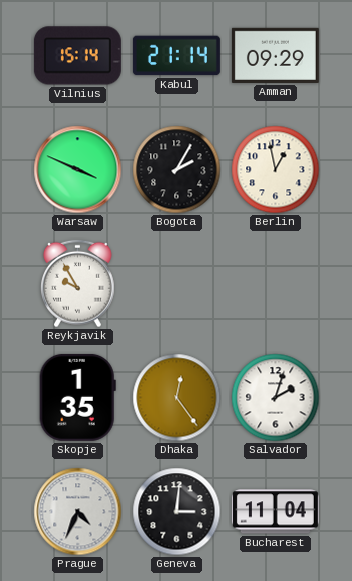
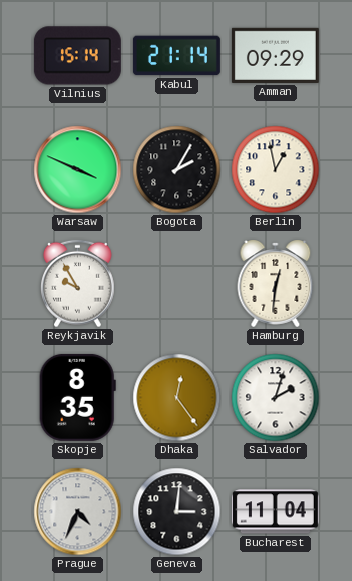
Hamburg: none -> 12:31 (276, 283)
Skopje: 1:35 -> 8:35 (77, 397)
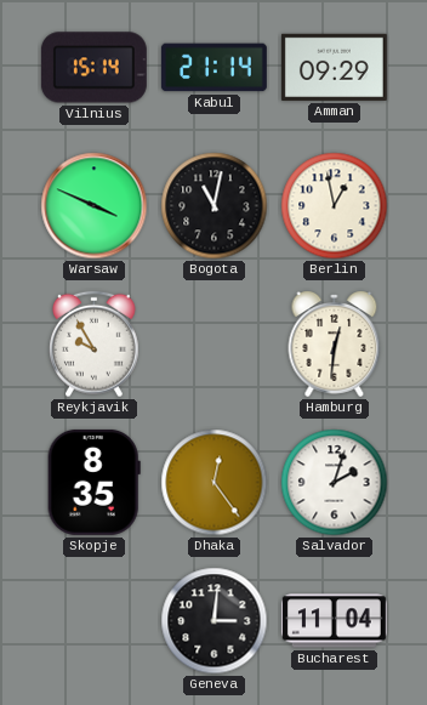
Bogota: 2:05 -> 11:02 (215, 206)
Prague: 4:34 -> none (78, 512)
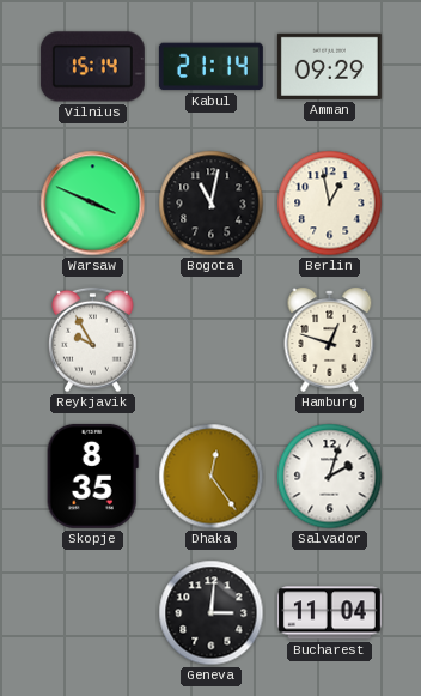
Hamburg: 12:31 -> 12:48 (330, 339)
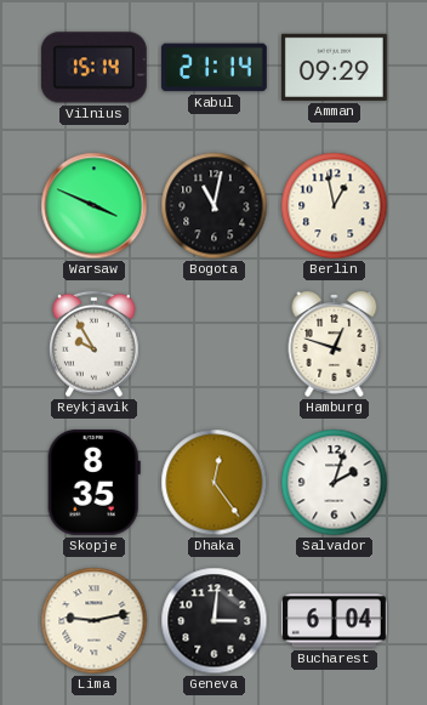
Lima: none -> 9:13 (95, 621)
Bucharest: 11:04 -> 6:04 (334, 621)
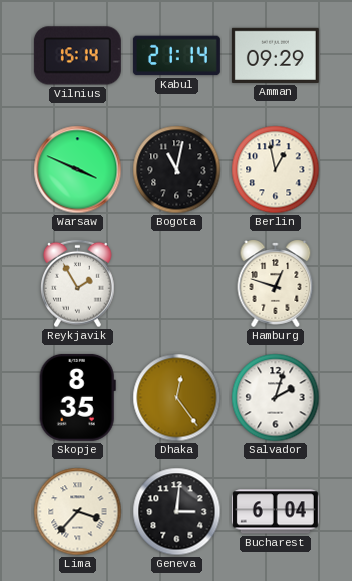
Reykjavik: 9:55 -> 1:55 (78, 284)
Lima: 9:13 -> 3:37 (78, 512)
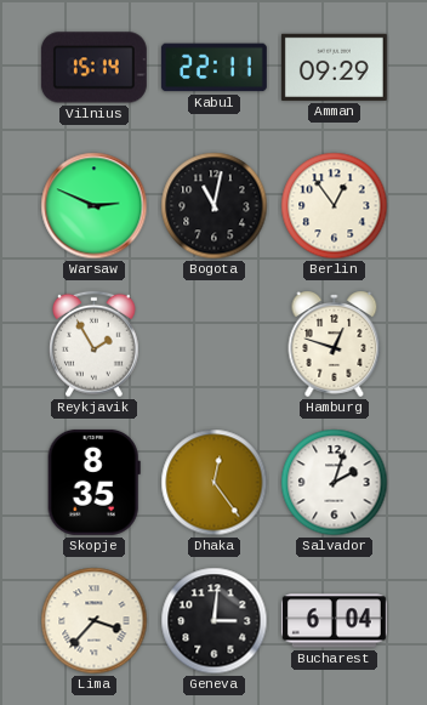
Kabul: 21:14 -> 22:11 (213, 68)
Warsaw: 3:49 -> 2:49 (95, 206)
Berlin: 12:58 -> 12:54 (335, 206)
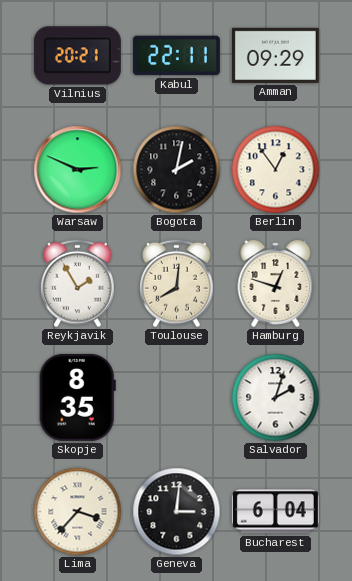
Vilnius: 15:14 -> 20:21 (77, 56)
Bogota: 11:02 -> 2:02 (177, 170)
Toulouse: none -> 8:01 (177, 284)
Dhaka: 12:24 -> none (215, 483)
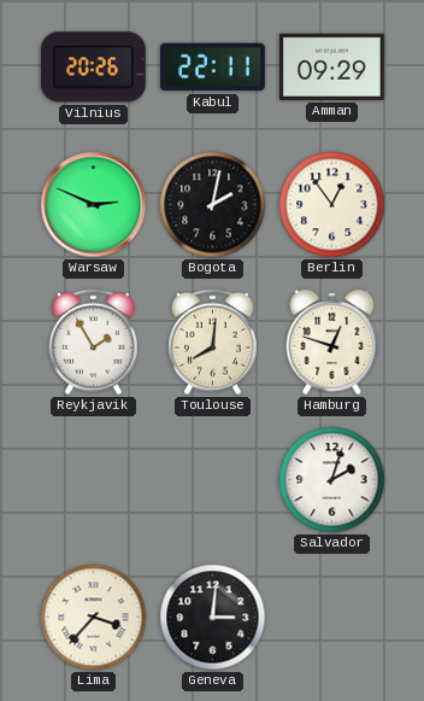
Vilnius: 20:21 -> 20:26 (93, 68)
Skopje: 8:35 -> none (77, 397)
Bucharest: 6:04 -> none (275, 512)
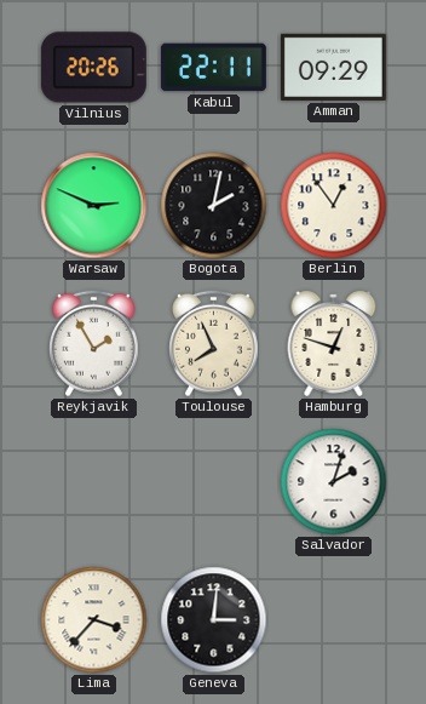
Toulouse: 8:01 -> 7:56 (214, 344)
